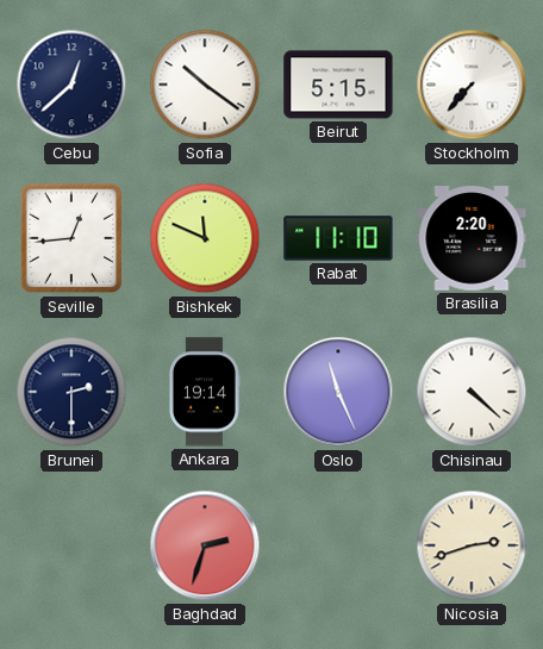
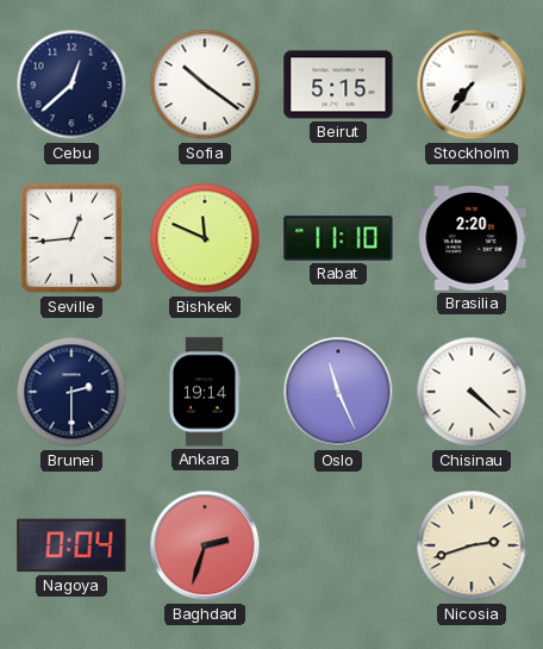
Stockholm: 7:37 -> 7:36 (472, 85)
Nagoya: none -> 0:04 (71, 545)
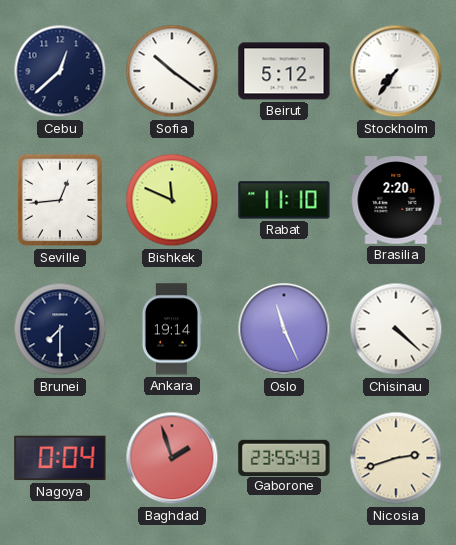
Beirut: 5:15 -> 5:12 (284, 71)
Brunei: 2:30 -> 7:30 (60, 329)
Baghdad: 2:33 -> 1:57 (172, 458)
Gaborone: none -> 23:55 (284, 457)
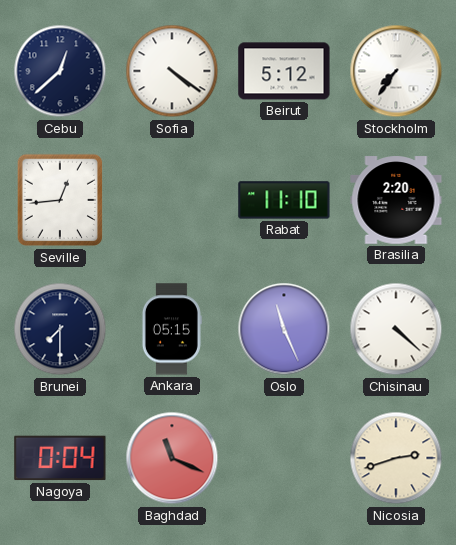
Sofia: 10:21 -> 4:21 (172, 71)
Bishkek: 11:49 -> none (172, 200)
Ankara: 19:14 -> 05:15 (172, 329)
Baghdad: 1:57 -> 11:19 (172, 458)
Gaborone: 23:55 -> none (284, 457)
